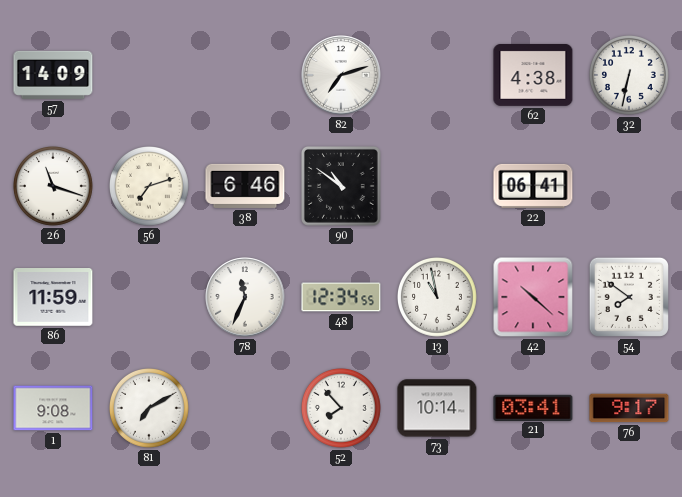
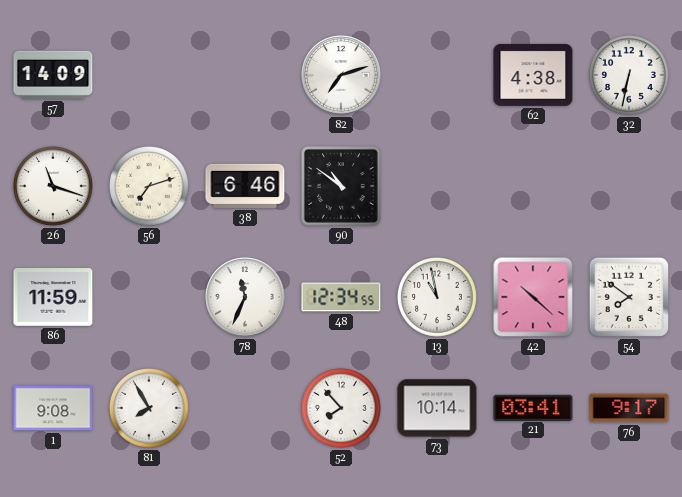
22: 06:41 -> none (533, 186)
81: 7:10 -> 7:55 (150, 409)
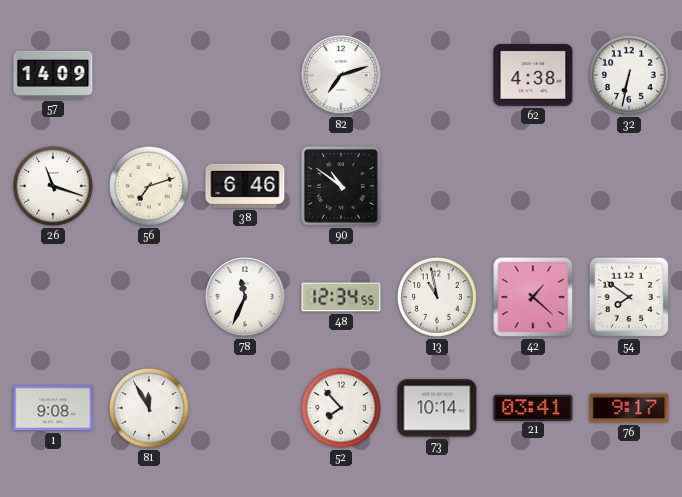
86: 11:59 -> none (53, 297)
42: 10:22 -> 1:22 (533, 297)
81: 7:55 -> 11:55 (150, 409)
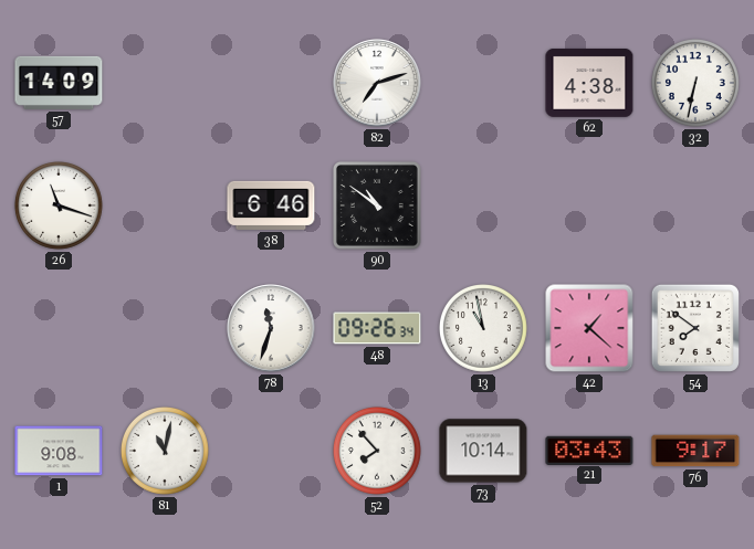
56: 7:12 -> none (150, 187)
78: 11:34 -> 11:33 (271, 328)
48: 12:34 -> 09:26 (377, 328)
81: 11:55 -> 11:02 (166, 452)
21: 03:41 -> 03:43 (589, 450)
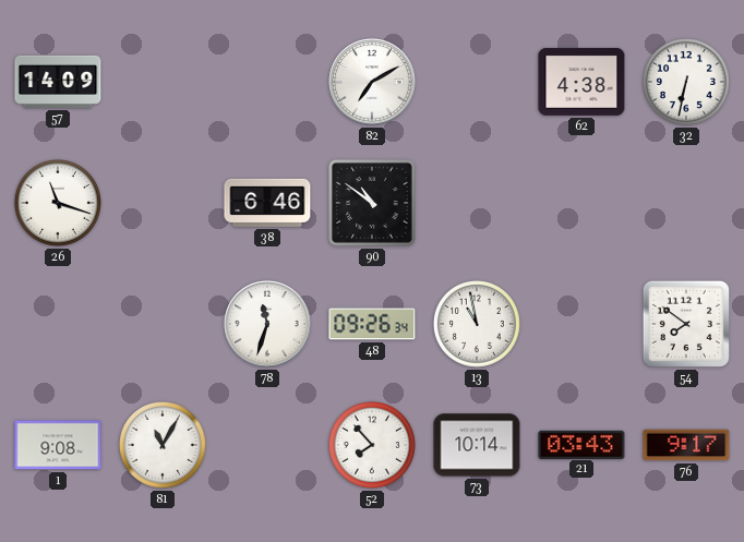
82: 7:12 -> 7:10 (372, 82)
42: 1:22 -> none (589, 328)
81: 11:02 -> 11:05 (164, 446)
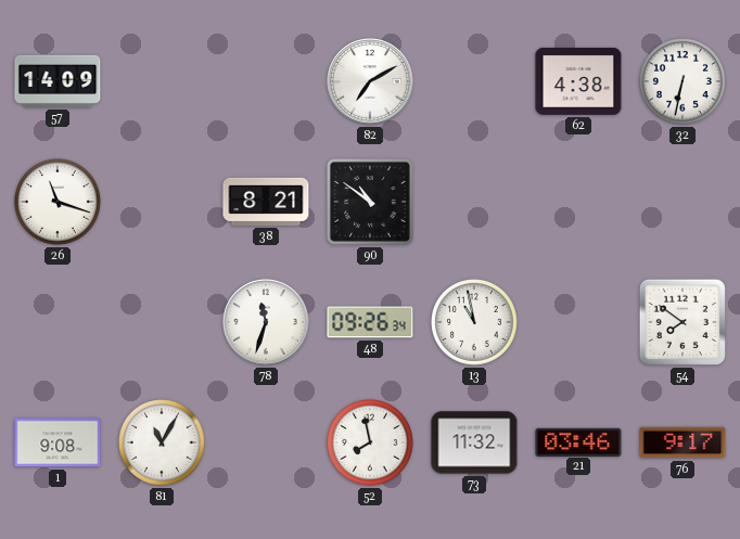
38: 6:46 -> 8:21 (266, 202)
52: 7:53 -> 7:58 (371, 444)
73: 10:14 -> 11:32 (474, 442)
21: 03:43 -> 03:46 (578, 441)
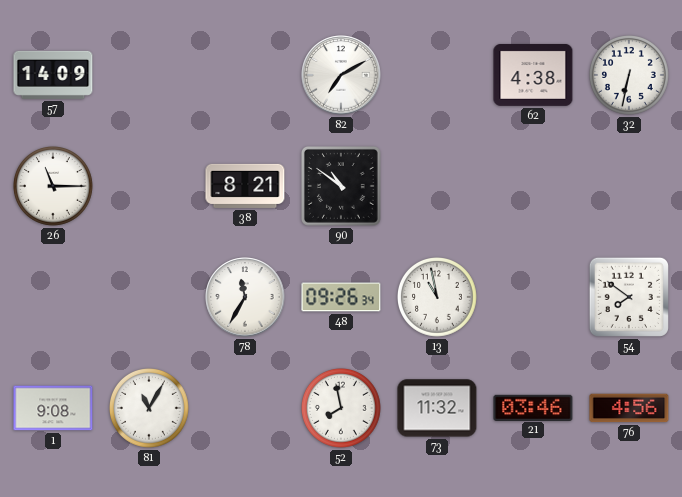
26: 11:18 -> 11:15 (54, 187)
78: 11:33 -> 11:35 (245, 297)
76: 9:17 -> 4:56 (629, 408)
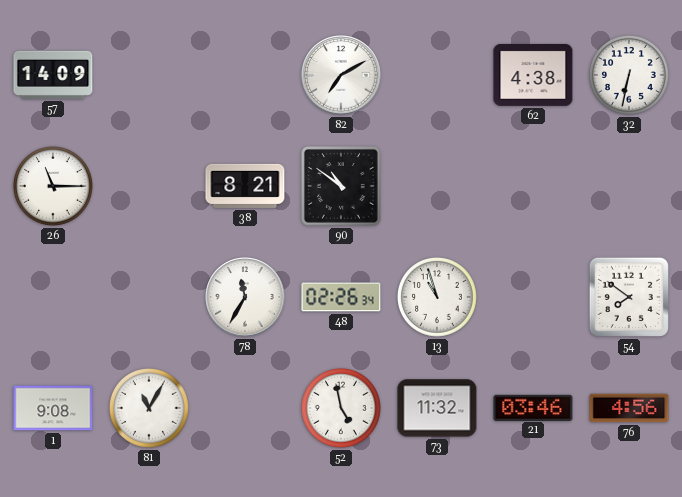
48: 09:26 -> 02:26 (341, 297)
13: 10:58 -> 10:57 (438, 298)
52: 7:58 -> 4:58 (342, 409)
